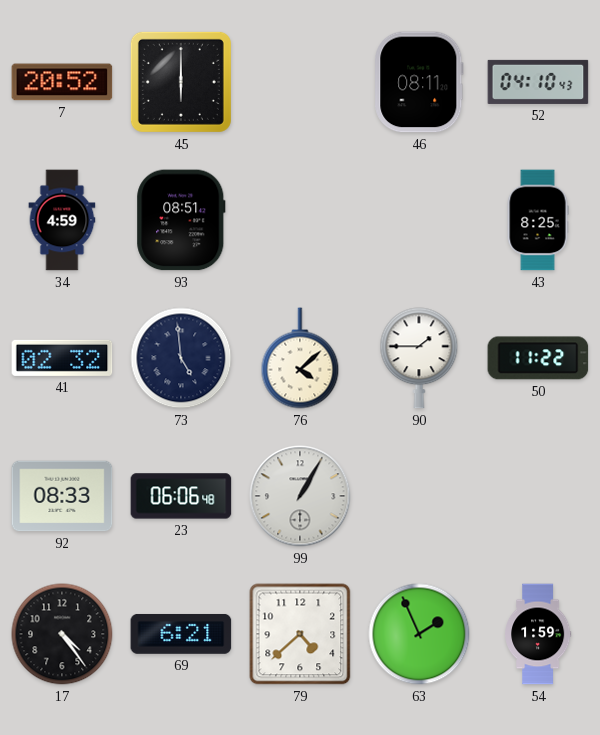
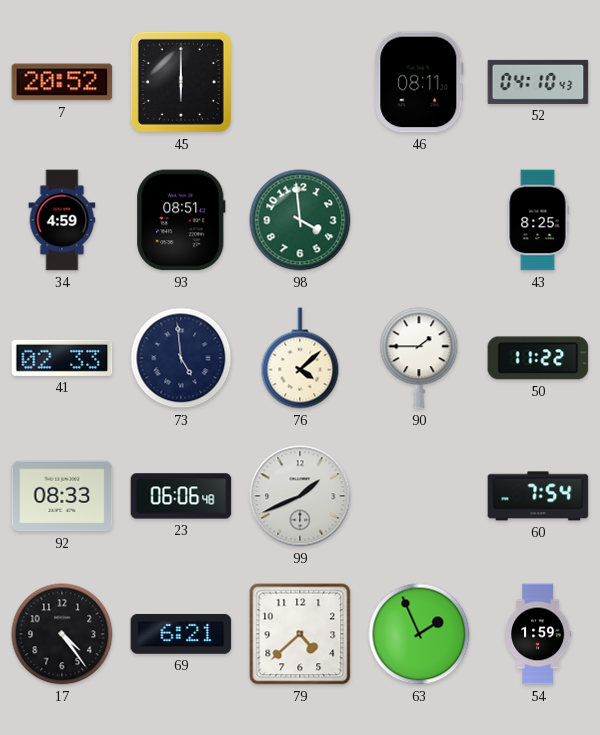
98: none -> 3:59 (300, 220)
41: 02:32 -> 02:33 (62, 358)
99: 1:05 -> 1:41 (300, 496)
60: none -> 7:54 (538, 496)
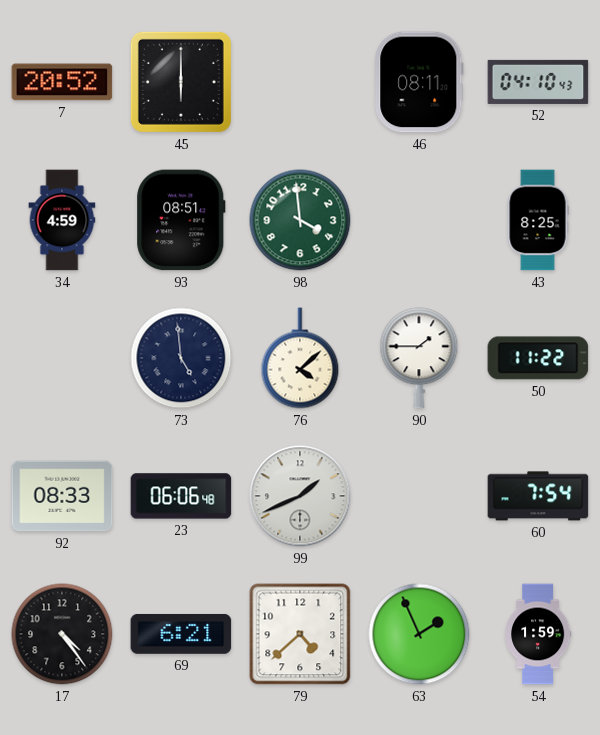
41: 02:33 -> none (62, 358)
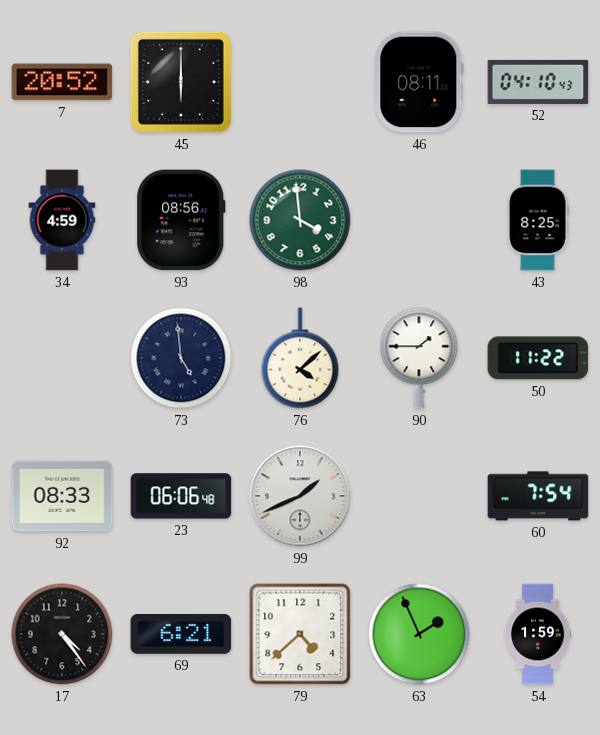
93: 08:51 -> 08:56 (181, 220)
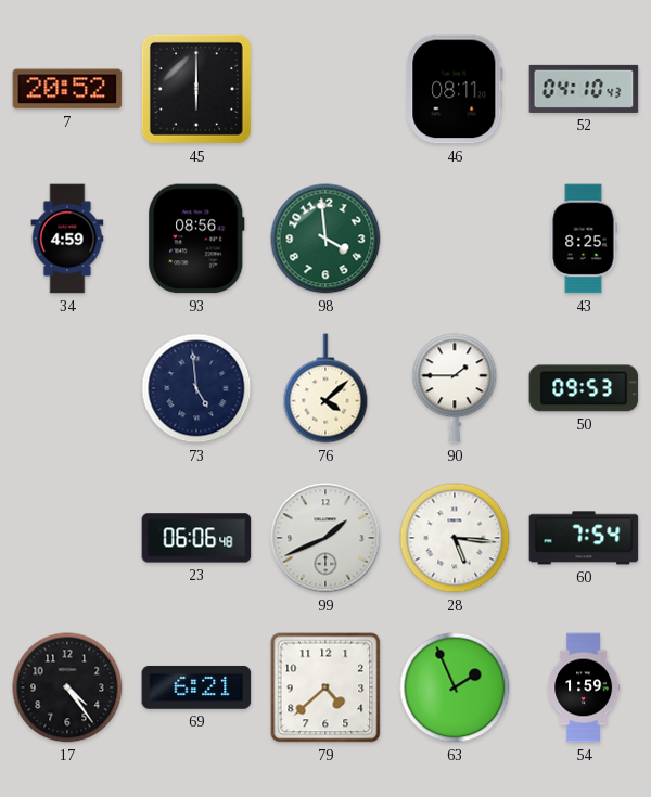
50: 11:22 -> 09:53 (584, 388)
92: 08:33 -> none (62, 496)
28: none -> 5:16 (455, 538)
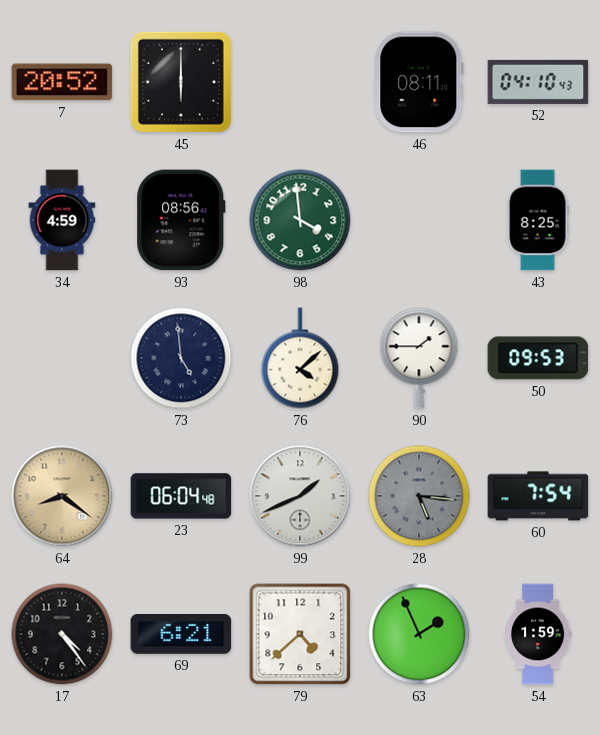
64: none -> 8:21 (62, 496)
23: 06:06 -> 06:04 (181, 496)
28 dial: white -> grey (419, 496)
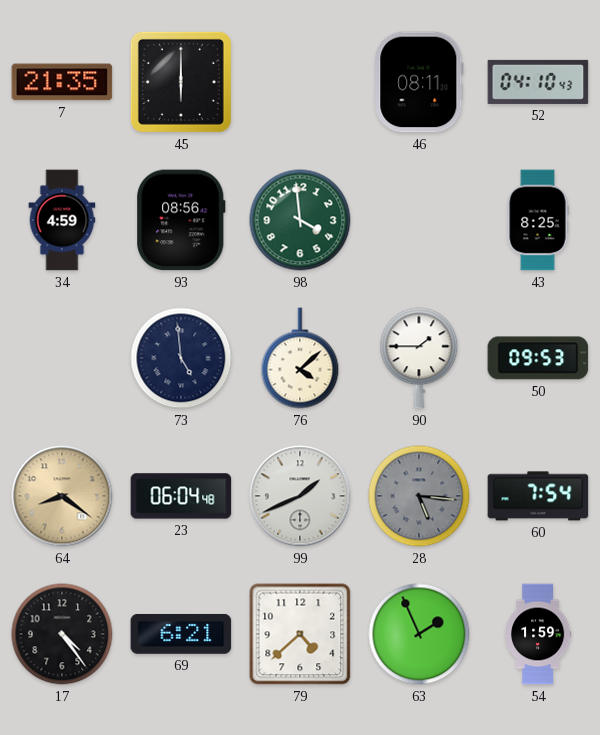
7: 20:52 -> 21:35 (62, 82)
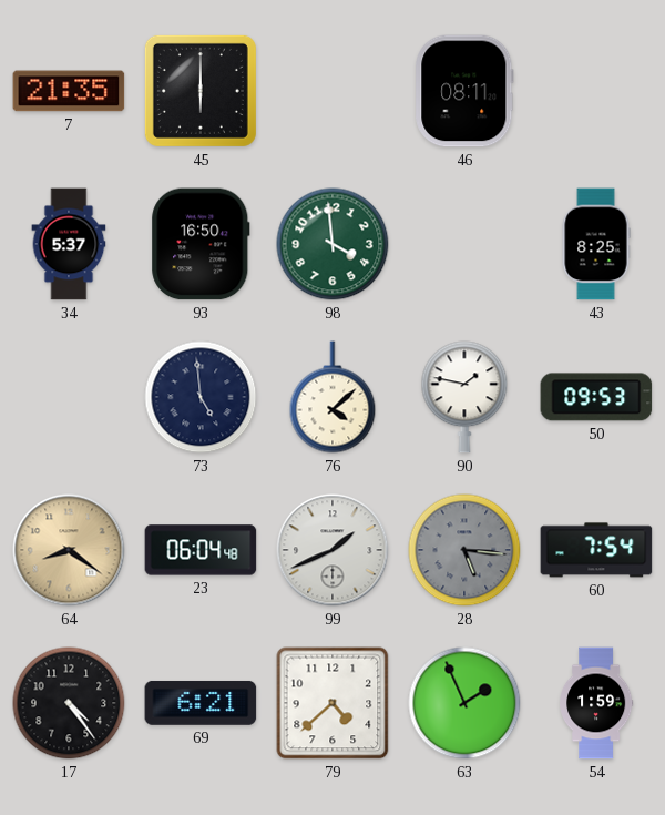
52: 04:10 -> none (538, 82)
34: 4:59 -> 5:37 (69, 244)
93: 08:56 -> 16:50 (201, 244)
90: 1:45 -> 1:47 (464, 397)
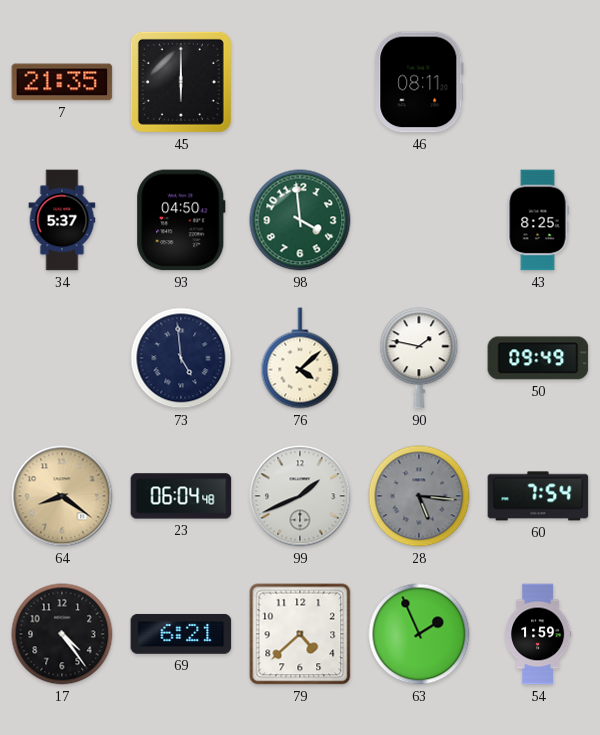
93: 16:50 -> 04:50 (181, 220)
50: 09:53 -> 09:49 (538, 358)
